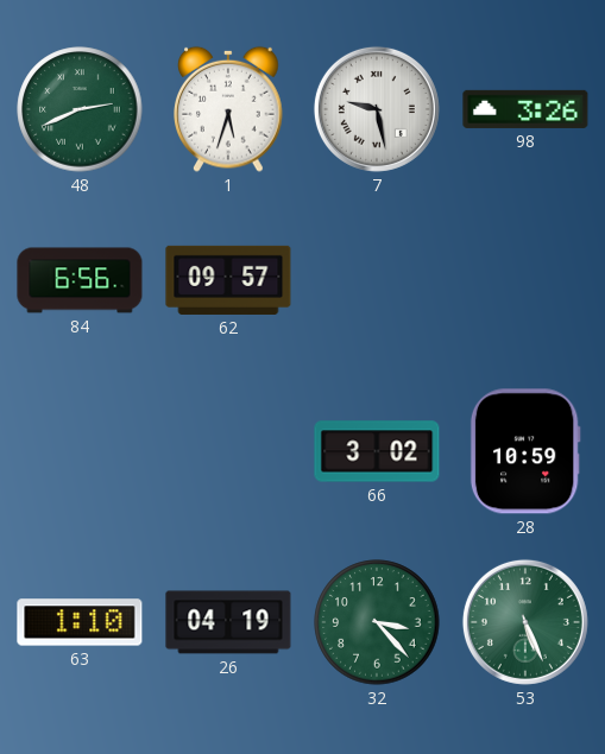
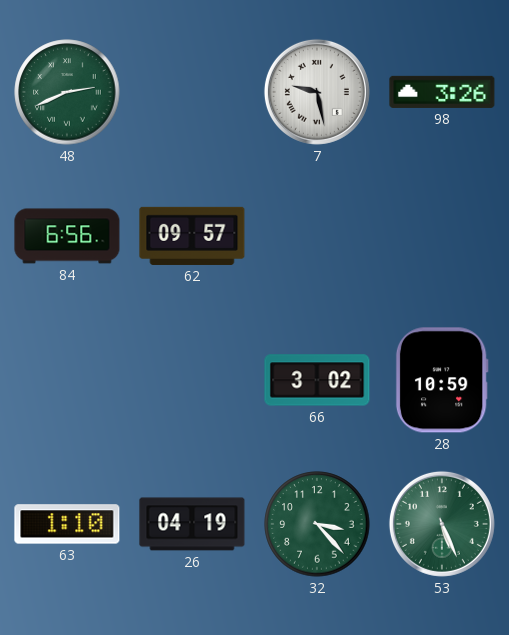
1: 5:33 -> none (228, 109)
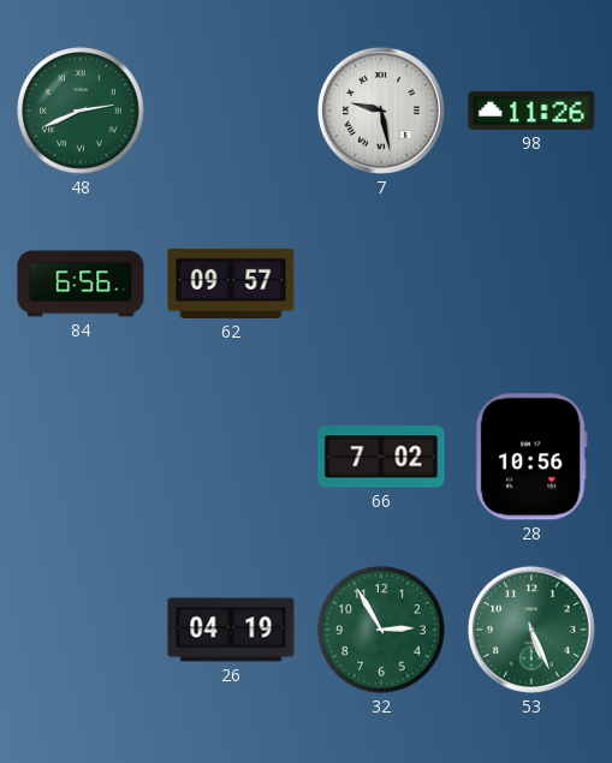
98: 3:26 -> 11:26 (531, 111)
66: 3:02 -> 7:02 (381, 457)
28: 10:59 -> 10:56 (531, 457)
63: 1:10 -> none (67, 524)
32: 3:23 -> 2:55 (381, 630)
